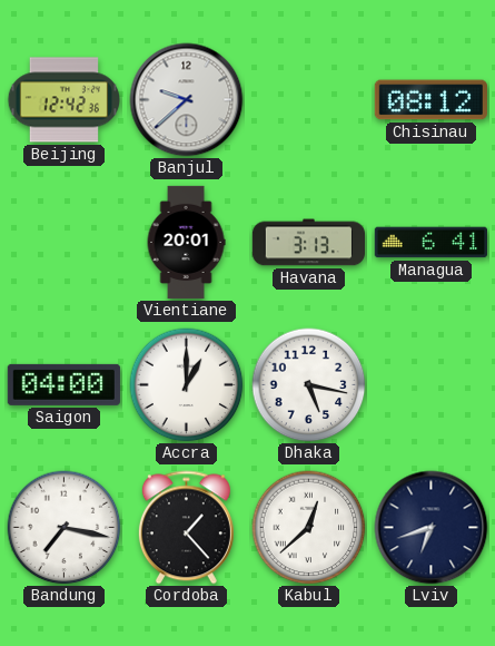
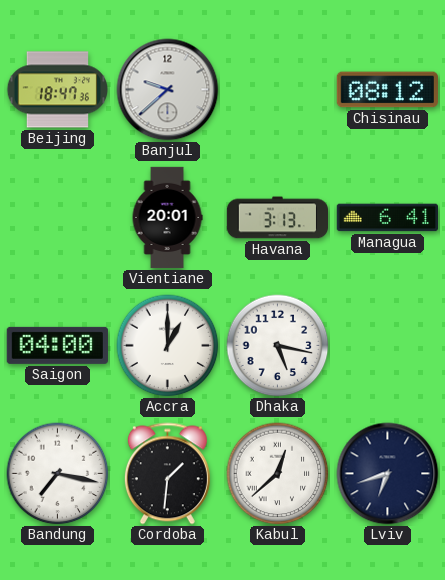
Beijing: 12:42 -> 18:47 (58, 90)
Cordoba: 1:23 -> 1:31 (167, 474)
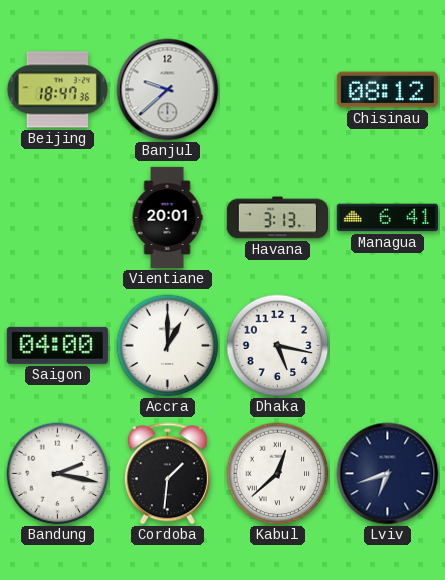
Bandung: 7:17 -> 2:17 (58, 474)
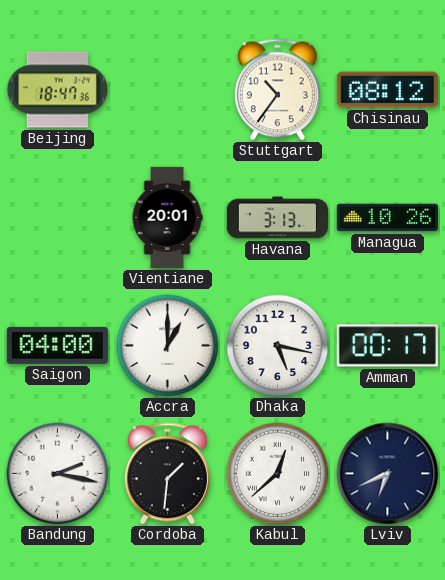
Banjul: 9:38 -> none (168, 90)
Stuttgart: none -> 10:36 (277, 90)
Managua: 6:41 -> 10:26 (387, 218)
Amman: none -> 00:17 (387, 346)
Lviv: 6:42 -> 6:41 (388, 474)
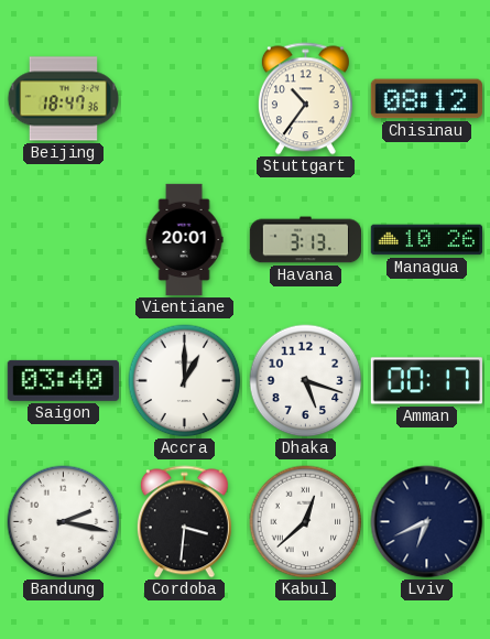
Saigon: 04:00 -> 03:40 (63, 380)
Dhaka: 5:17 -> 5:18 (306, 381)
Cordoba: 1:31 -> 3:31 (184, 522)
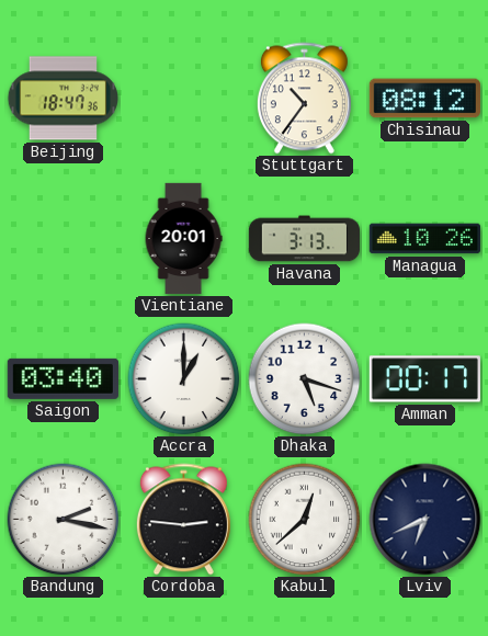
Cordoba: 3:31 -> 2:46 (183, 520)
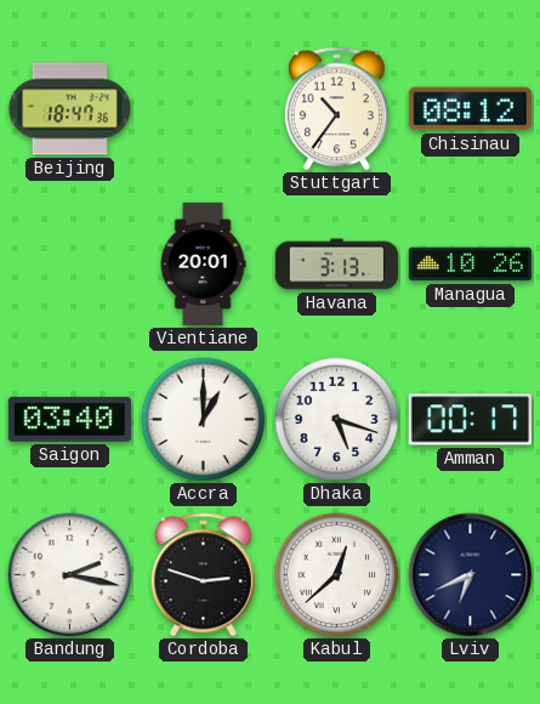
Cordoba: 2:46 -> 2:48 (203, 575)
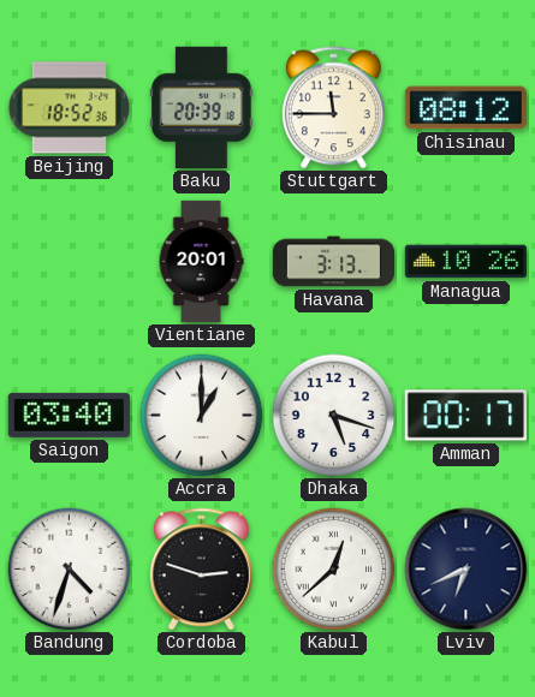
Beijing: 18:47 -> 18:52 (70, 108)
Baku: none -> 20:39 (202, 107)
Stuttgart: 10:36 -> 11:45 (333, 108)
Bandung: 2:17 -> 4:33 (70, 570)
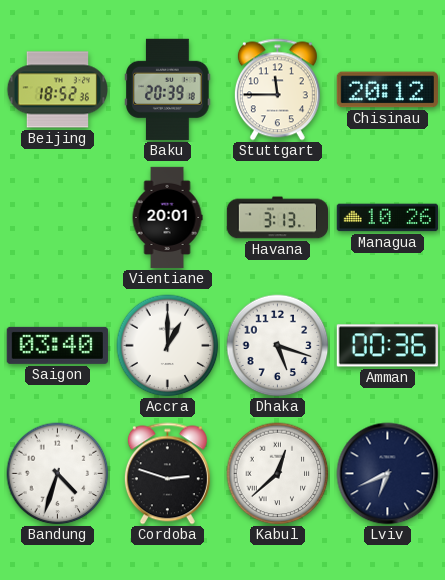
Chisinau: 08:12 -> 20:12 (387, 90)
Amman: 00:17 -> 00:36 (387, 346)
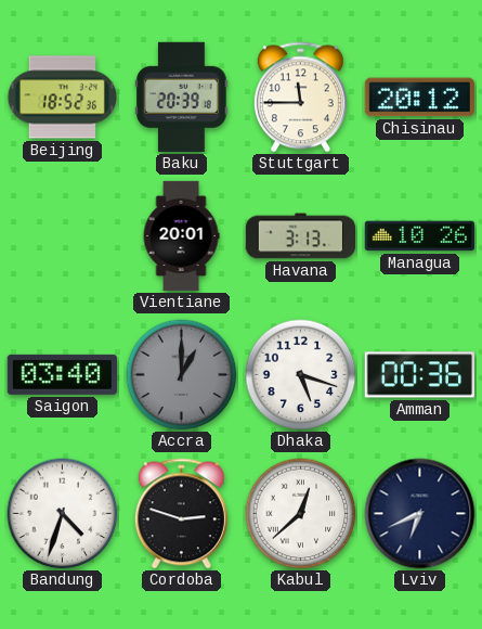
Accra dial: white -> grey (182, 375)
